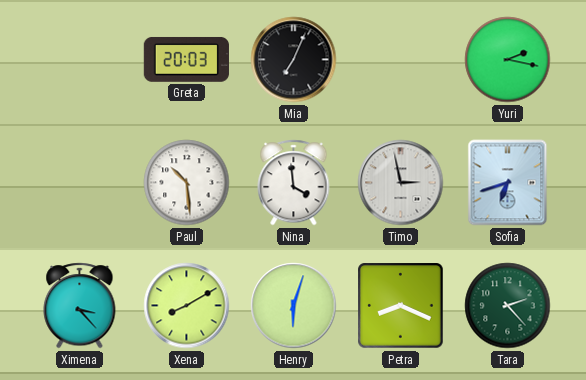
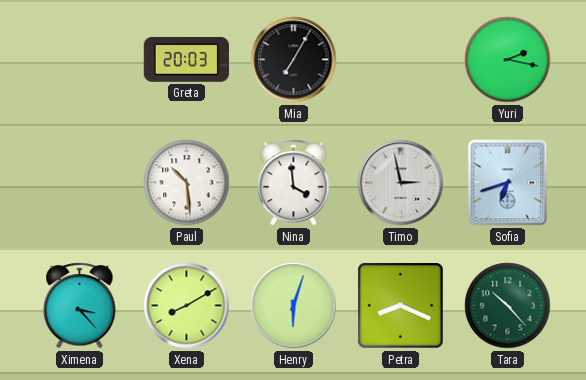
Mia: 7:04 -> 7:05 (294, 60)
Tara: 2:23 -> 10:23 (508, 306)
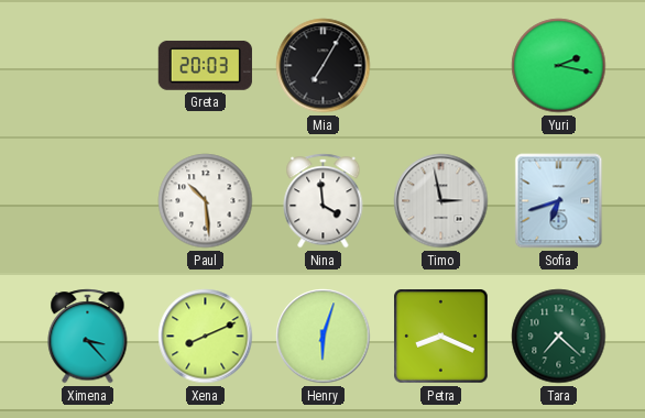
Xena: 8:10 -> 8:11 (206, 337)
Tara: 10:23 -> 7:22 (559, 337)
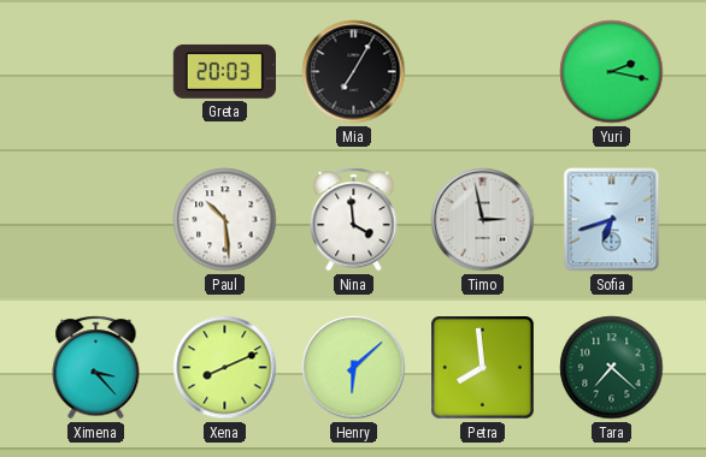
Henry: 6:03 -> 6:08 (354, 368)
Petra: 8:19 -> 7:59 (483, 368)
